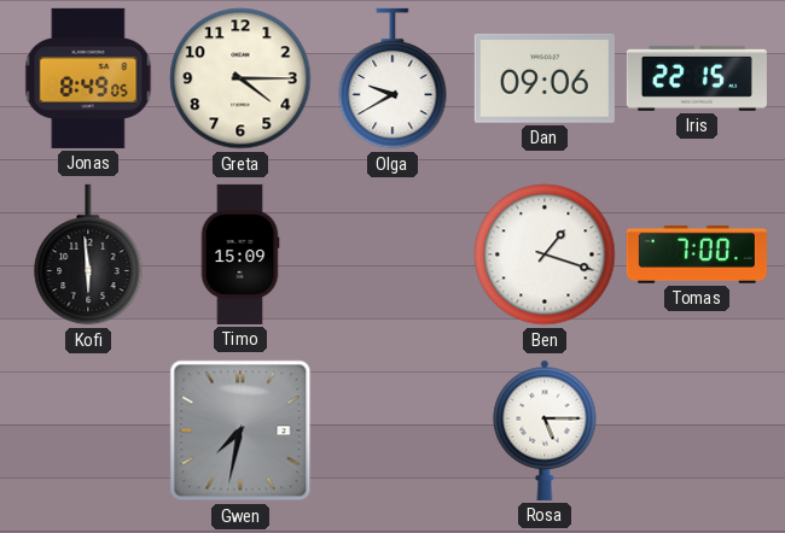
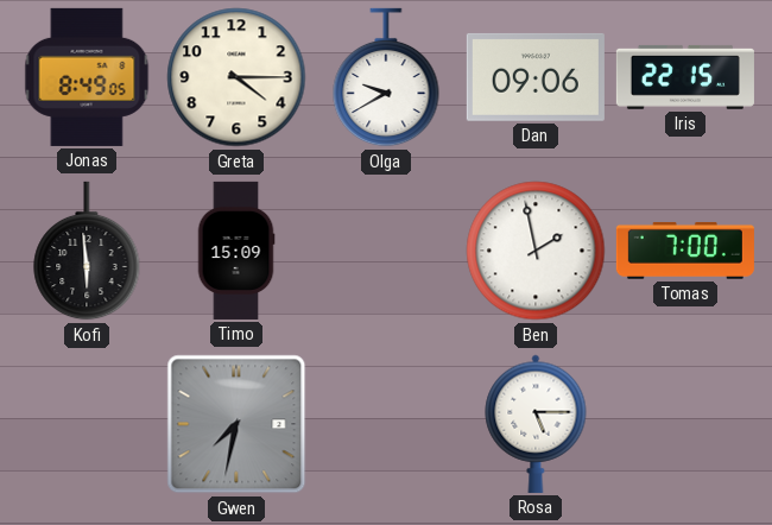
Ben: 1:18 -> 1:58 (536, 251)
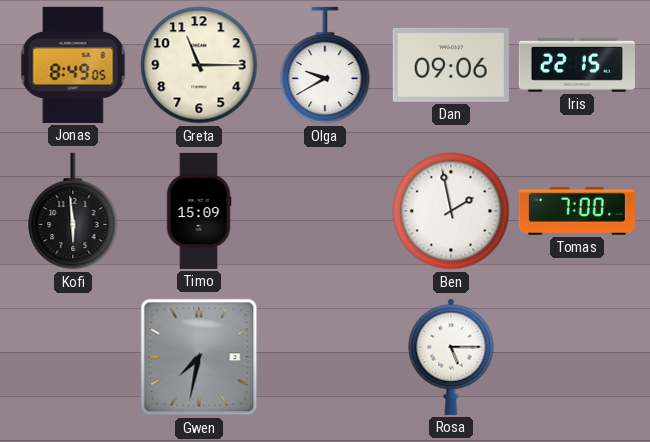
Greta: 4:15 -> 11:15 (199, 65)
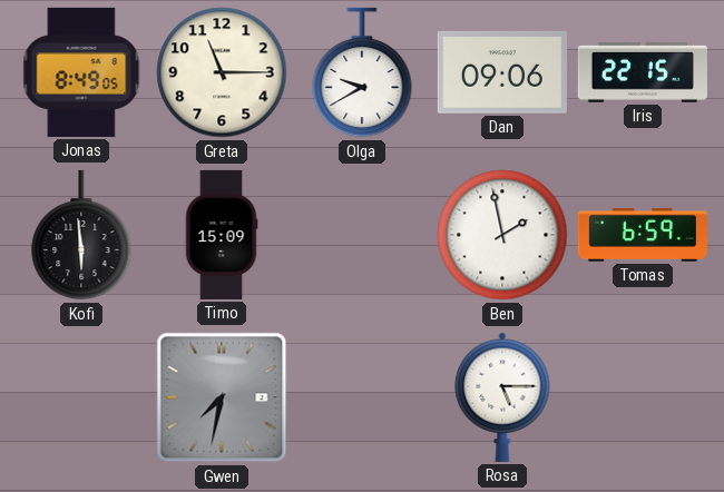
Tomas: 7:00 -> 6:59 (643, 235)
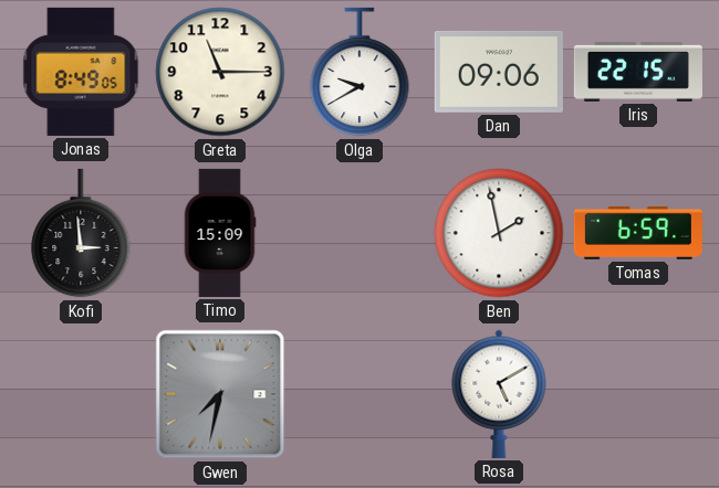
Kofi: 5:59 -> 2:59 (81, 233)
Rosa: 5:15 -> 5:10 (499, 394)
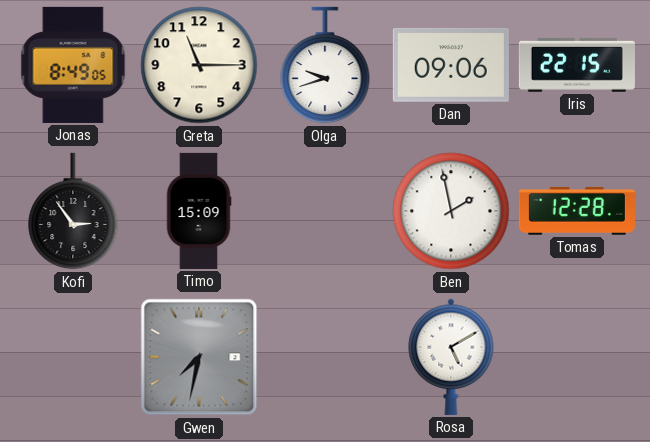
Olga: 9:40 -> 9:42 (325, 65)
Kofi: 2:59 -> 2:54 (73, 211)
Tomas: 6:59 -> 12:28 (577, 211)
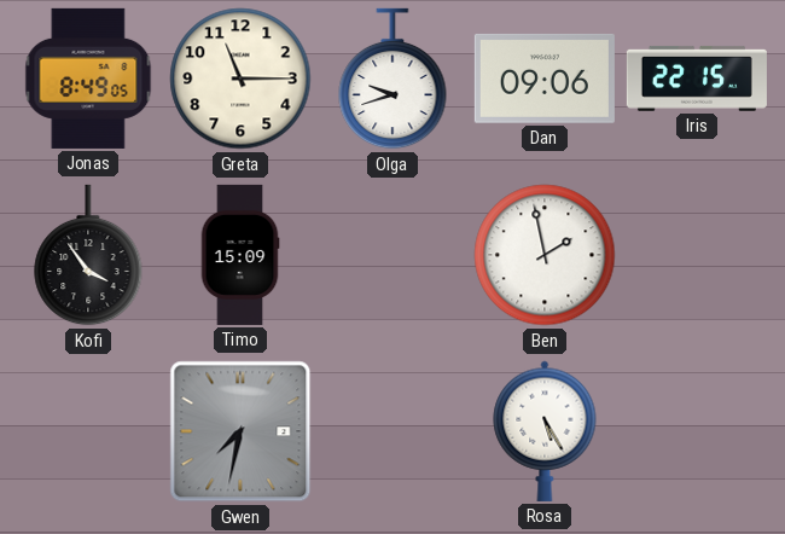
Kofi: 2:54 -> 3:54 (88, 255)
Tomas: 12:28 -> none (577, 211)
Rosa: 5:10 -> 5:25 (545, 431)
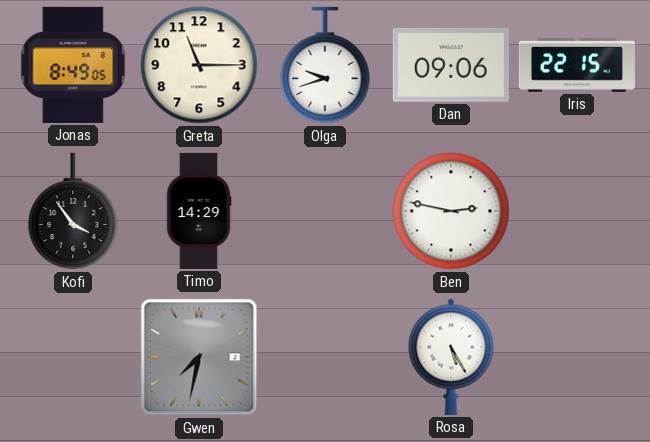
Timo: 15:09 -> 14:29 (199, 211)
Ben: 1:58 -> 2:47 (451, 211)
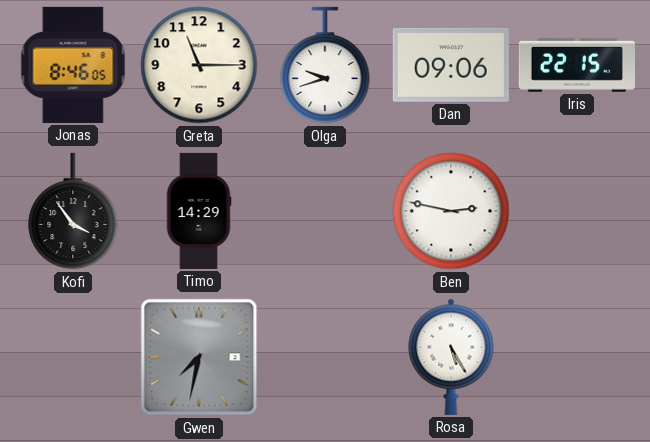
Jonas: 8:49 -> 8:46 (73, 65)
